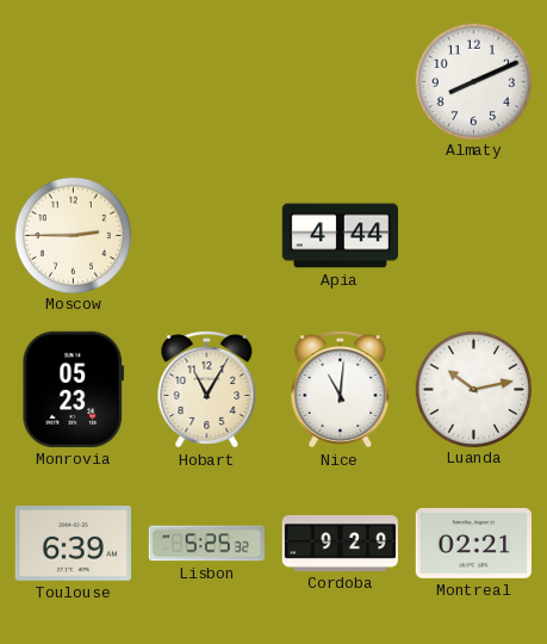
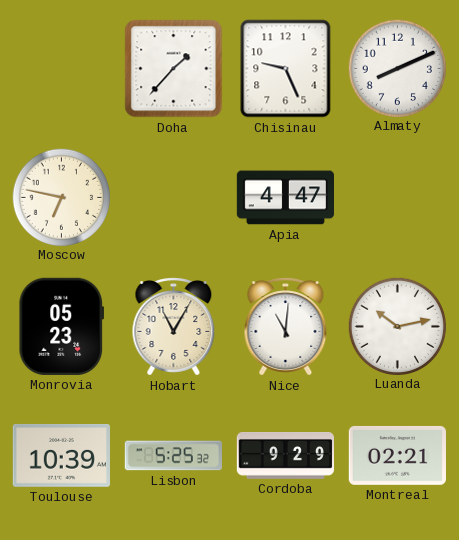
Doha: none -> 1:37 (174, 69)
Chisinau: none -> 9:26 (286, 69)
Moscow: 2:45 -> 6:47 (61, 197)
Apia: 4:44 -> 4:47 (285, 198)
Toulouse: 6:39 -> 10:39 (61, 455)
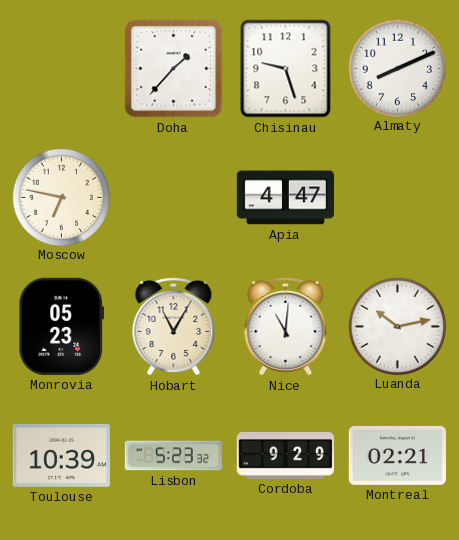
Chisinau: 9:26 -> 9:27 (286, 69)
Lisbon: 5:25 -> 5:23 (173, 456)
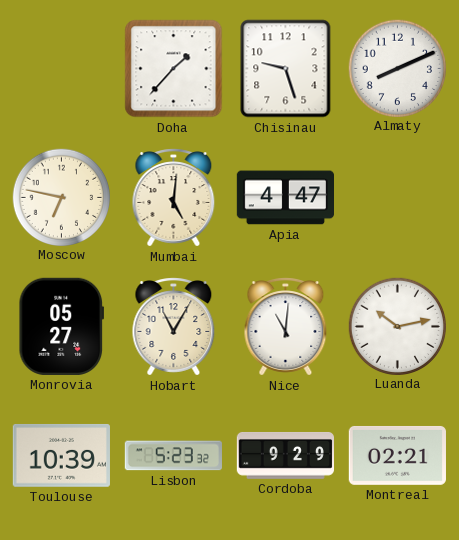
Mumbai: none -> 5:01 (174, 198)
Monrovia: 05:23 -> 05:27 (61, 326)
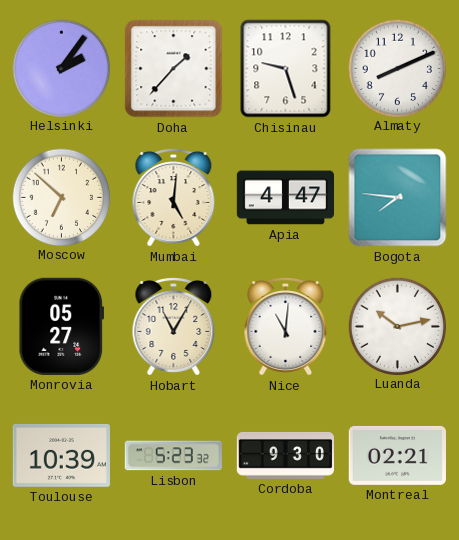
Helsinki: none -> 2:06 (61, 68)
Moscow: 6:47 -> 6:52 (61, 197)
Bogota: none -> 7:46 (398, 198)
Cordoba: 9:29 -> 9:30 (285, 455)
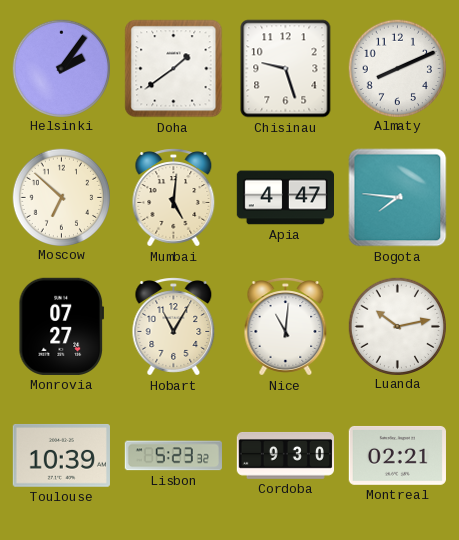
Doha: 1:37 -> 1:39 (174, 69)
Monrovia: 05:27 -> 07:27 (61, 326)
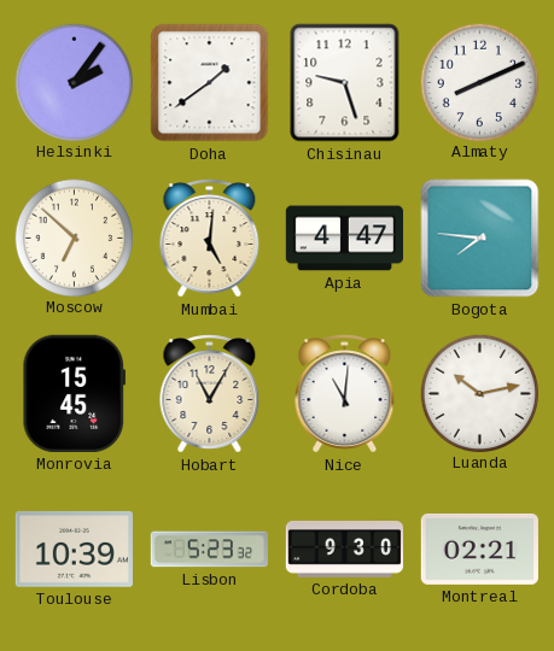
Monrovia: 07:27 -> 15:45 (74, 393)
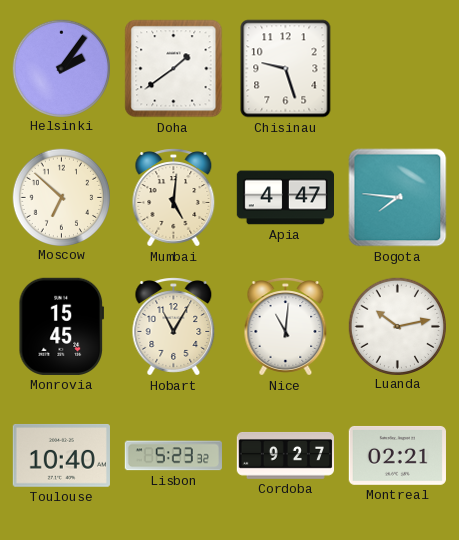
Almaty: 8:11 -> none (479, 82)
Toulouse: 10:39 -> 10:40 (61, 455)
Cordoba: 9:30 -> 9:27 (285, 455)
